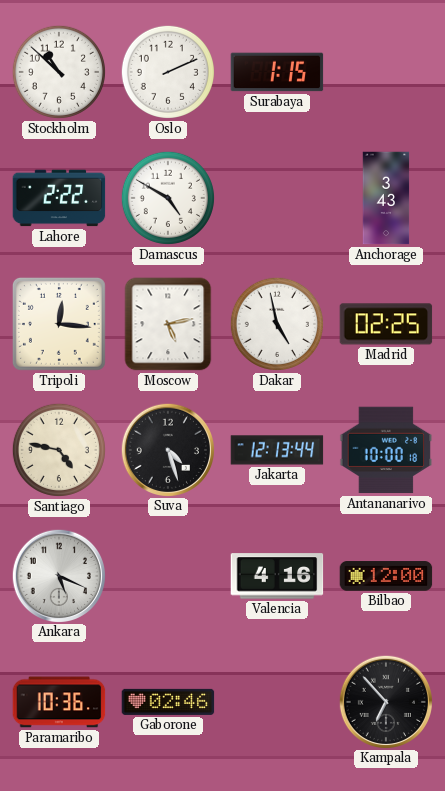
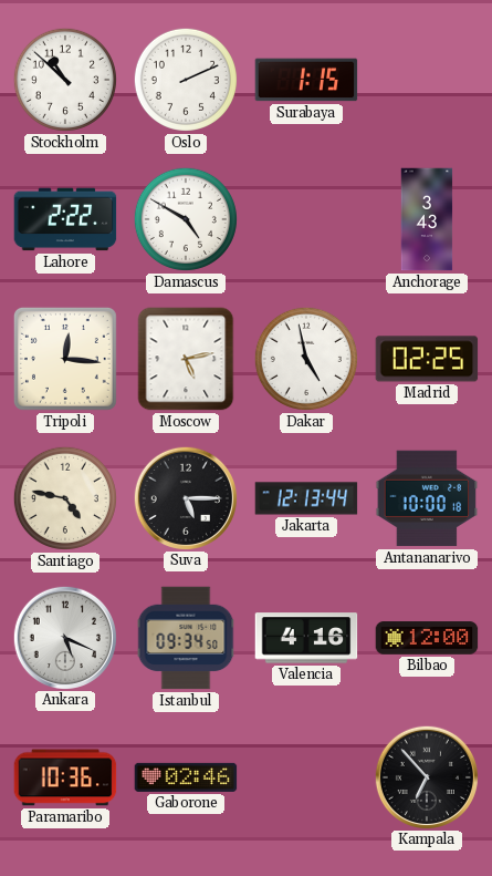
Suva: 4:27 -> 5:15 (185, 497)
Istanbul: none -> 09:34 (186, 638)
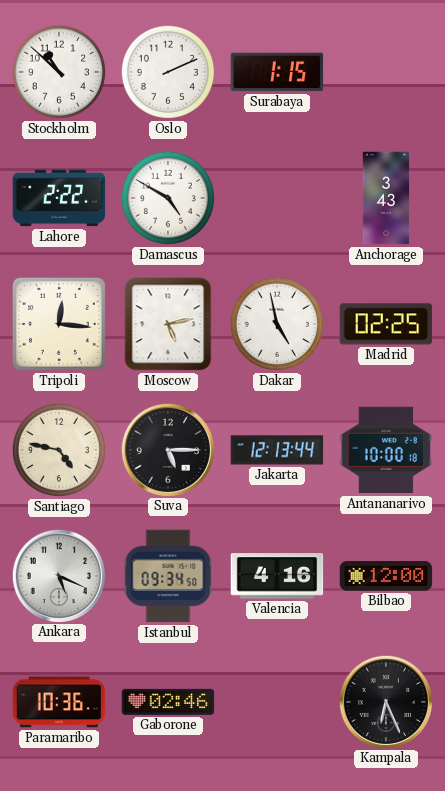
Kampala: 6:53 -> 6:26 (385, 701)
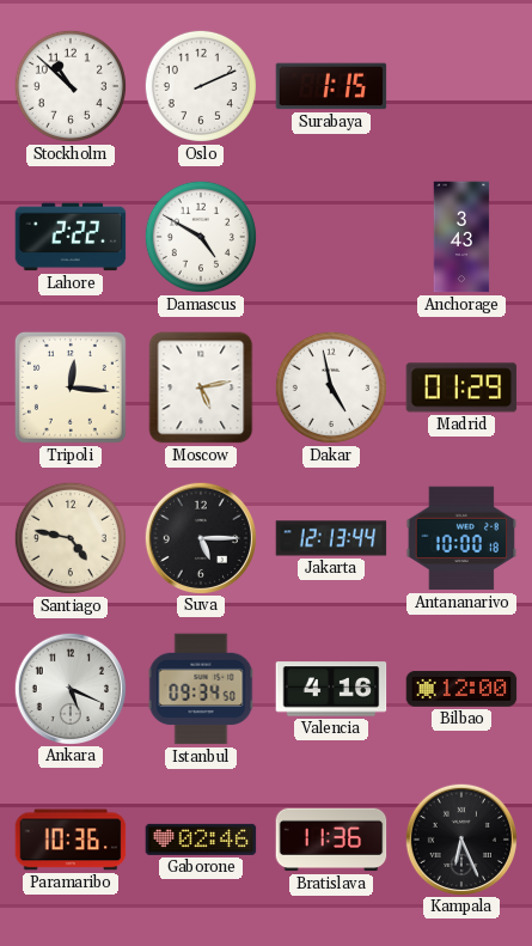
Madrid: 02:25 -> 01:29 (461, 387)
Bratislava: none -> 11:36 (331, 840)
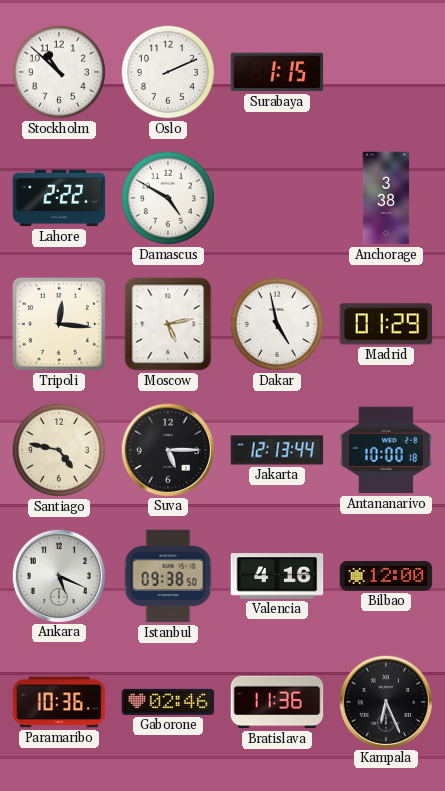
Anchorage: 3:43 -> 3:38 (386, 198)
Istanbul: 09:34 -> 09:38 (168, 576)
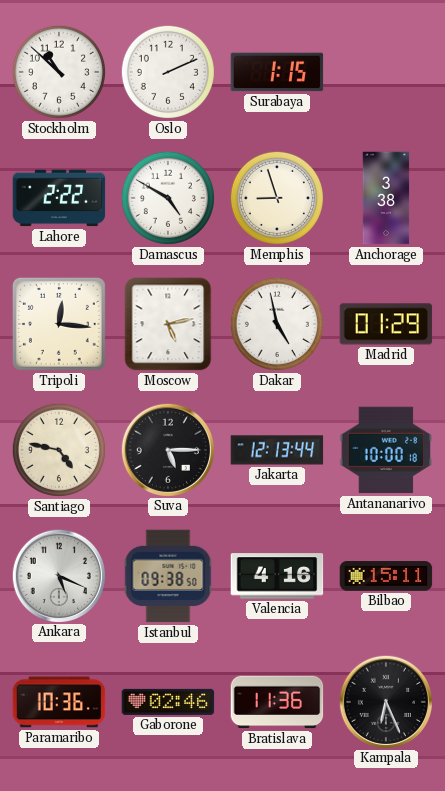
Memphis: none -> 8:57 (277, 198)
Bilbao: 12:00 -> 15:11 (386, 576)
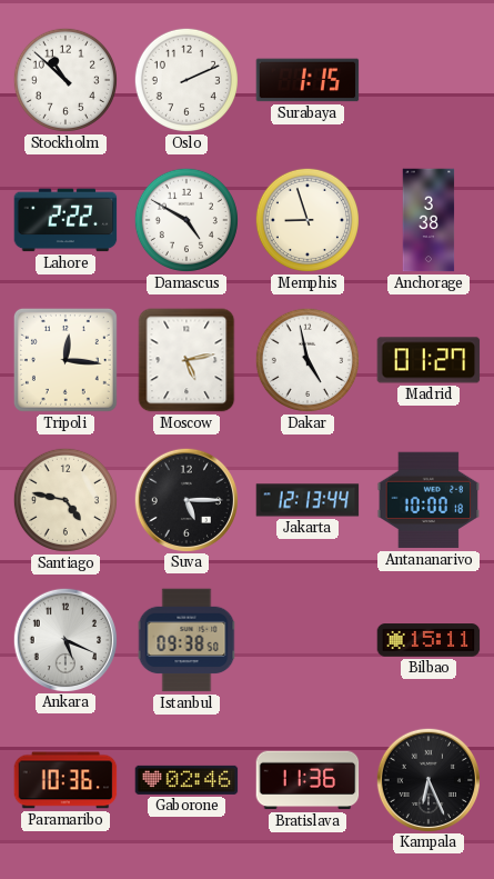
Madrid: 01:29 -> 01:27 (429, 360)
Valencia: 4:16 -> none (277, 576)
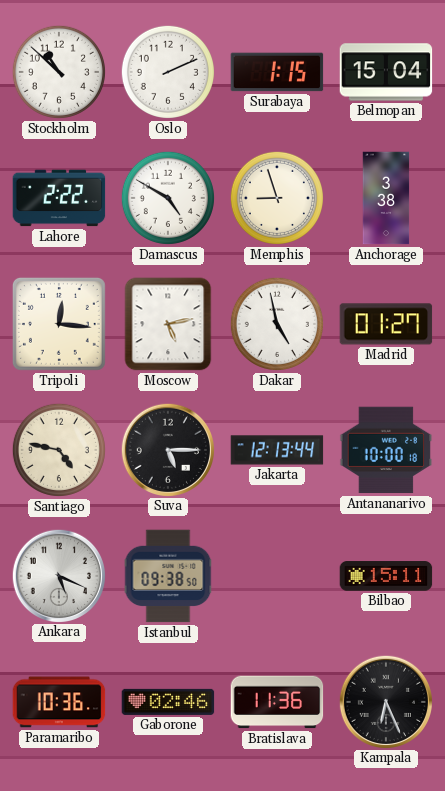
Belmopan: none -> 15:04 (386, 72)
